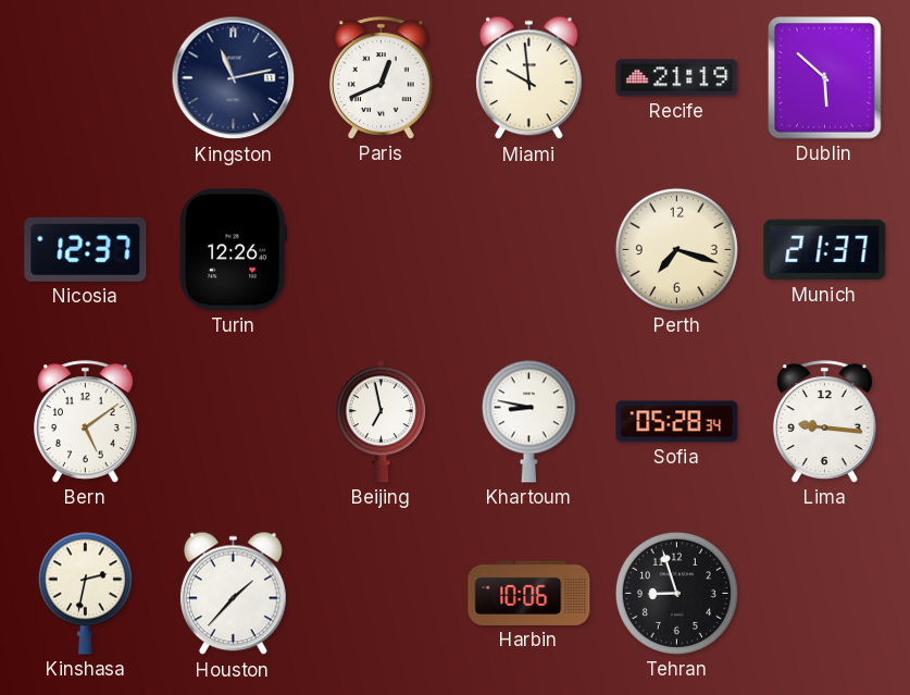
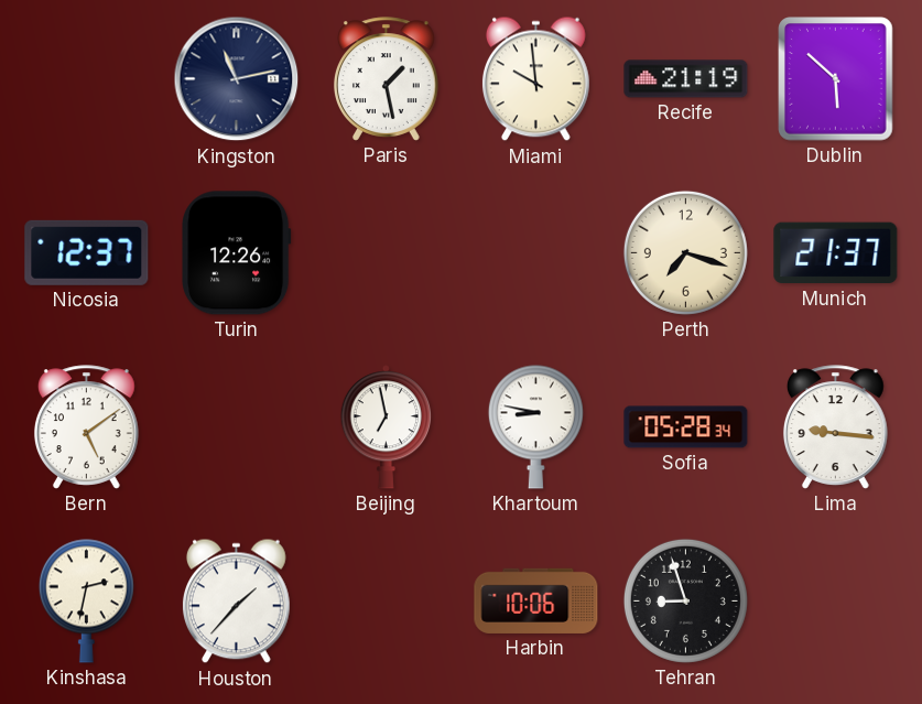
Paris: 12:41 -> 1:28 (386, 79)
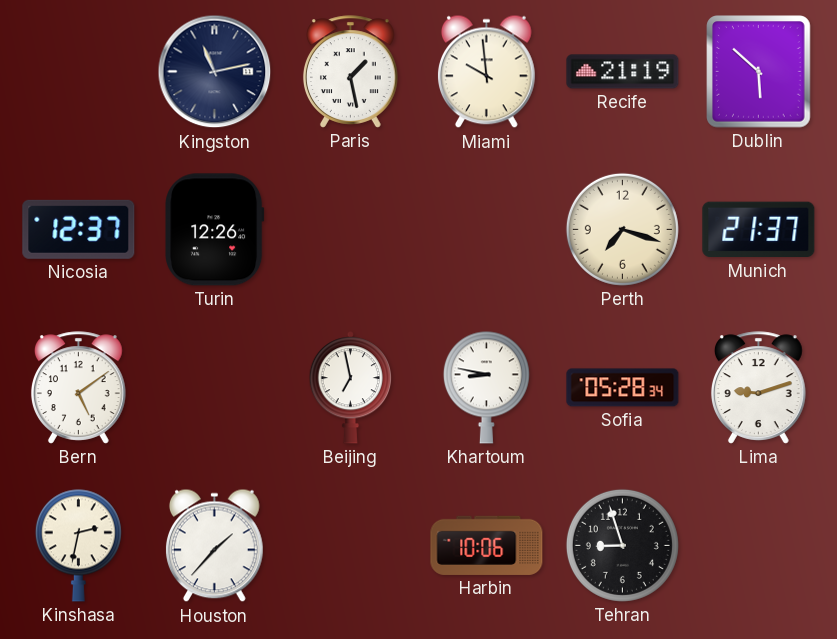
Lima: 9:16 -> 9:12 (758, 388)
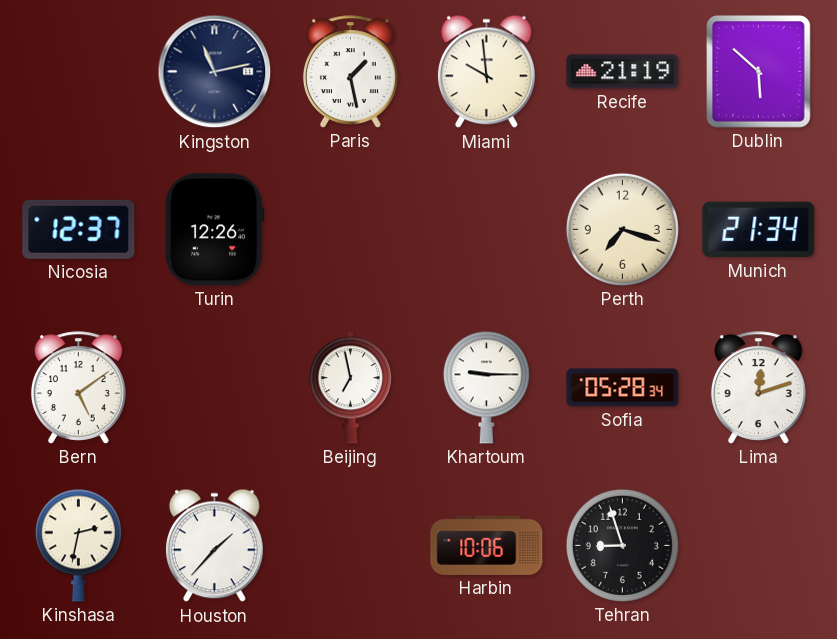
Munich: 21:37 -> 21:34 (759, 230)
Khartoum: 8:47 -> 9:15 (486, 387)
Lima: 9:12 -> 12:12 (758, 388)
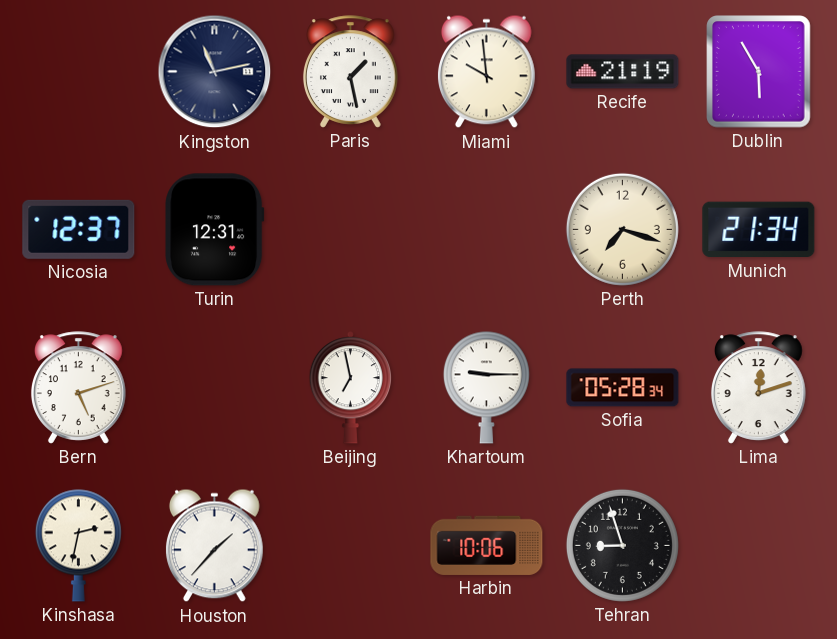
Dublin: 5:52 -> 5:55 (759, 72)
Turin: 12:26 -> 12:31 (215, 230)
Bern: 5:09 -> 5:12 (78, 388)
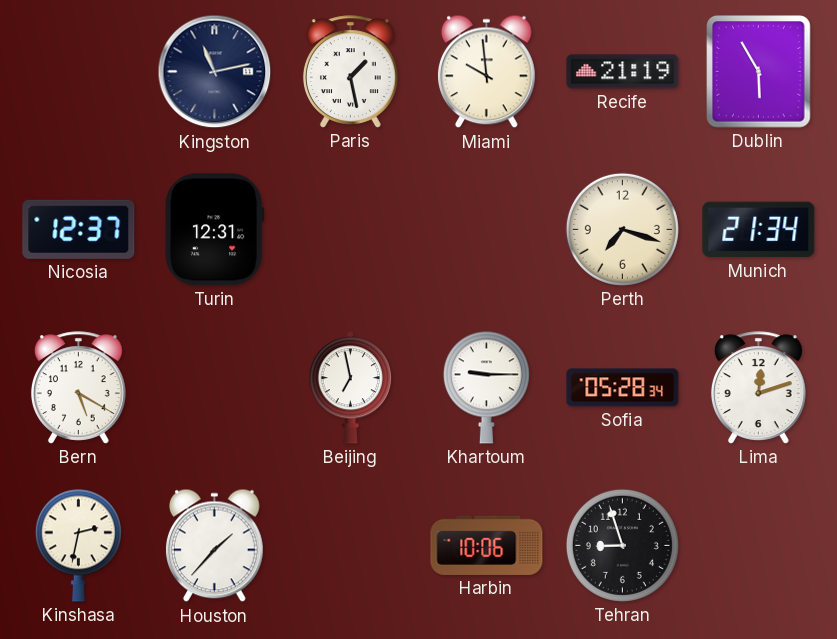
Bern: 5:12 -> 5:20 (78, 388)
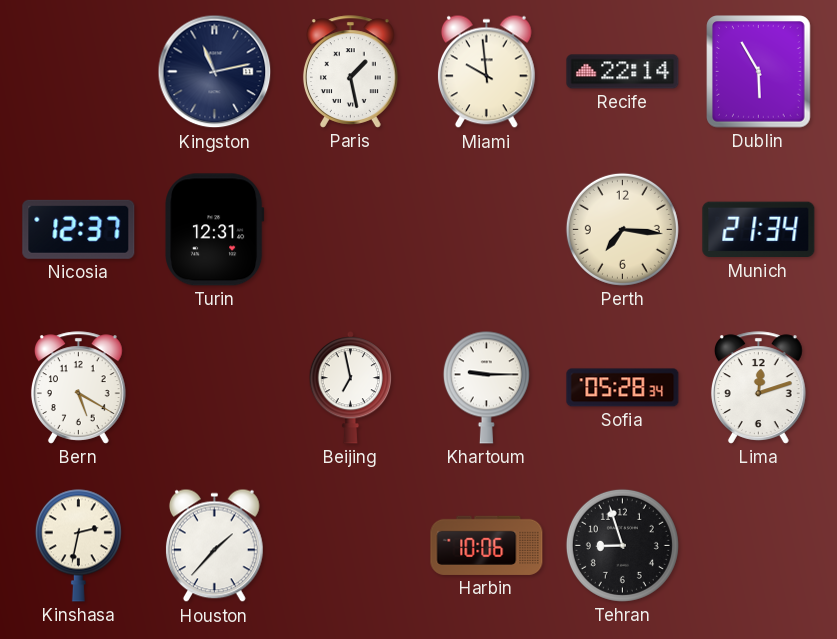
Recife: 21:19 -> 22:14 (623, 72)
Perth: 7:18 -> 7:16 (622, 229)
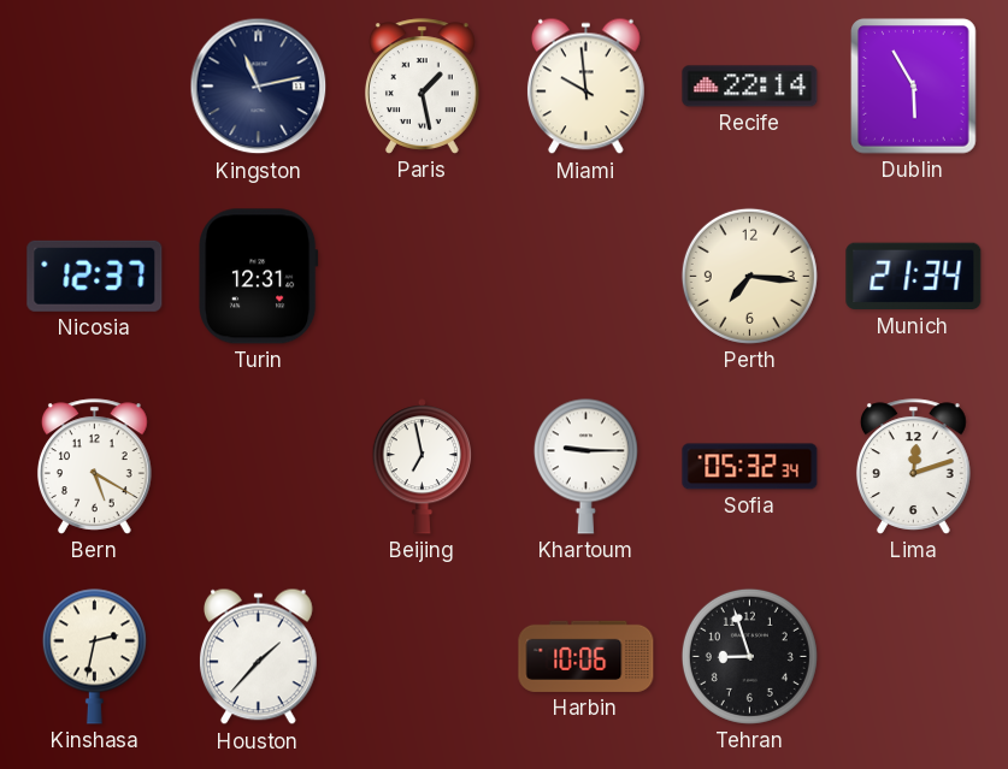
Sofia: 05:28 -> 05:32 (750, 467)
